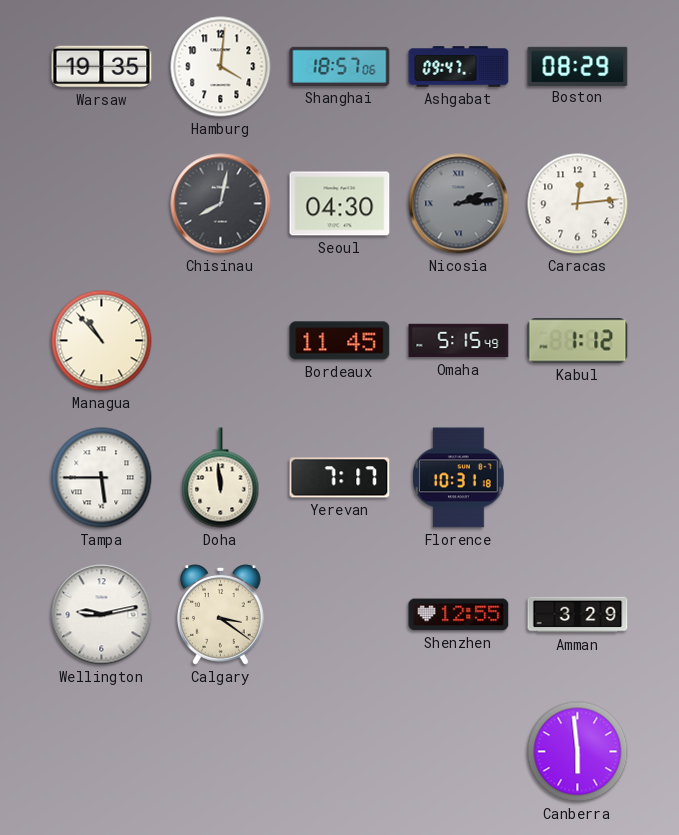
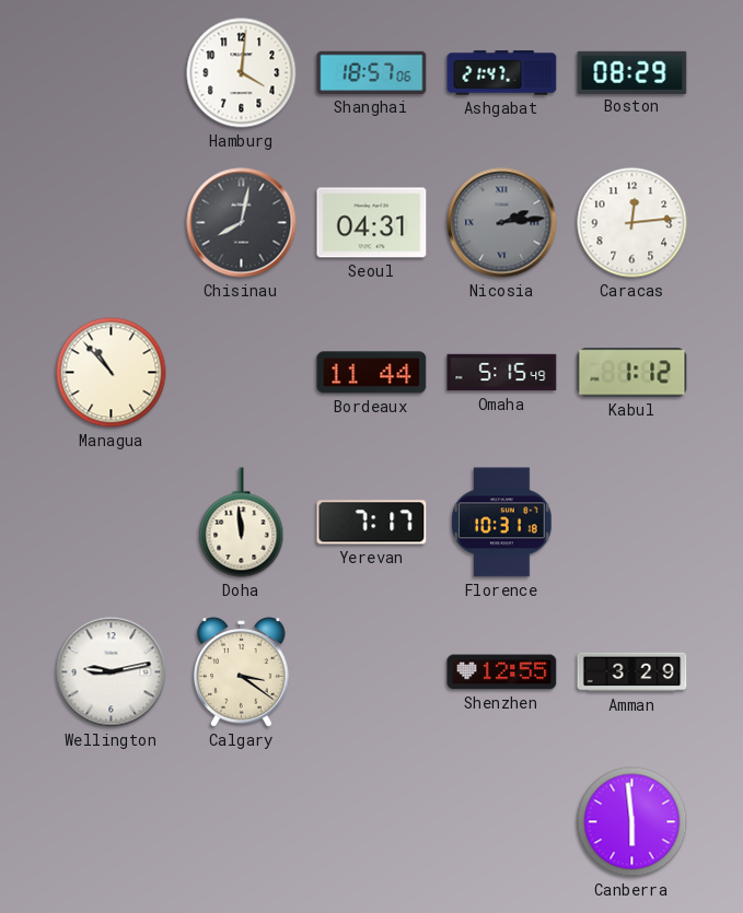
Warsaw: 19:35 -> none (102, 67)
Ashgabat: 09:47 -> 21:47 (502, 73)
Seoul: 04:30 -> 04:31 (372, 223)
Bordeaux: 11:45 -> 11:44 (372, 373)
Tampa: 5:45 -> none (102, 478)
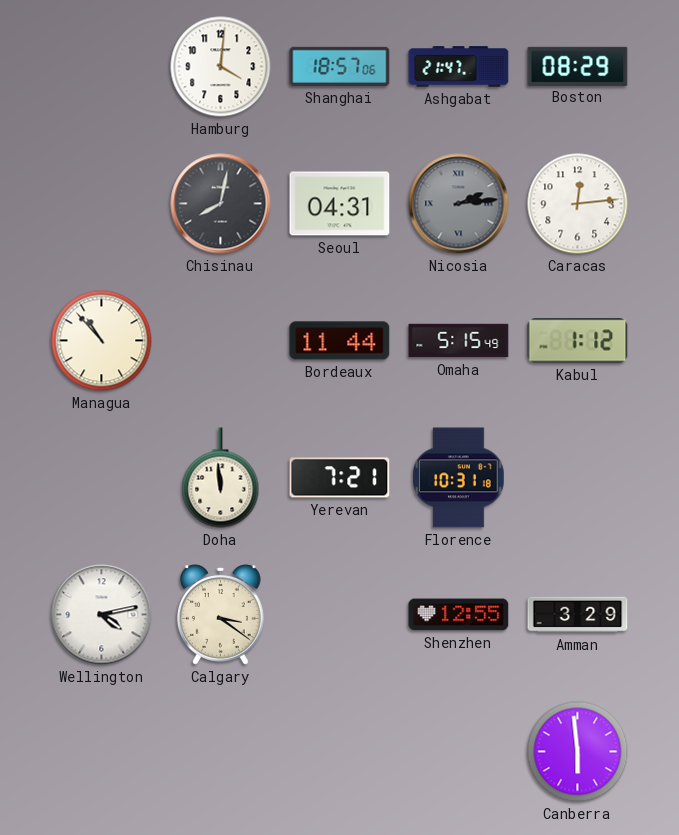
Yerevan: 7:17 -> 7:21 (340, 478)
Wellington: 9:13 -> 4:13 (102, 615)
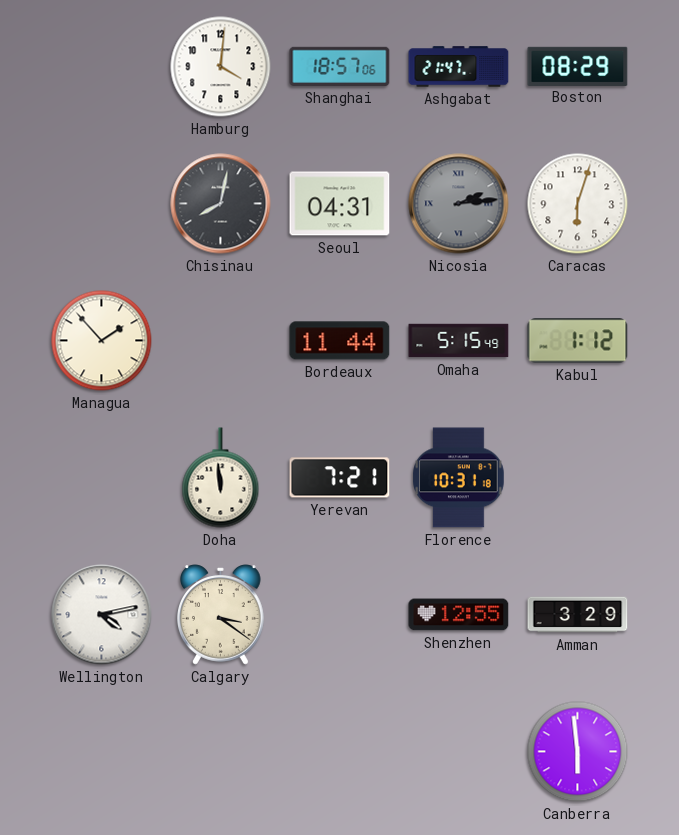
Caracas: 12:14 -> 6:03 (578, 204)
Managua: 10:53 -> 1:53 (102, 341)
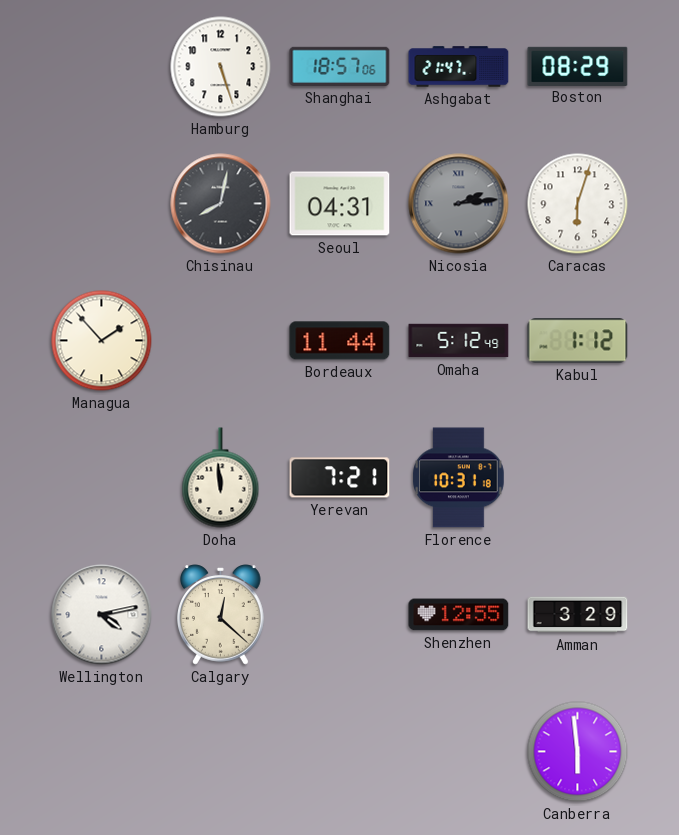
Hamburg: 4:01 -> 5:27 (221, 67)
Omaha: 5:15 -> 5:12 (459, 341)
Calgary: 3:21 -> 12:22 (221, 615)
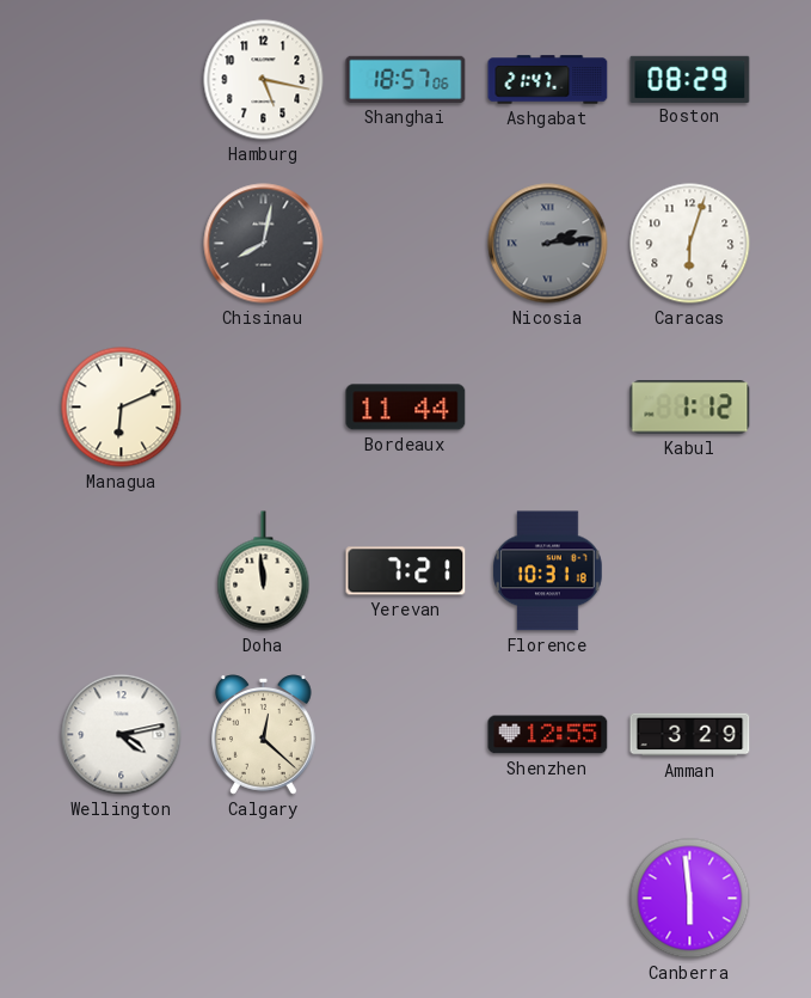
Hamburg: 5:27 -> 5:17 (264, 80)
Seoul: 04:31 -> none (340, 204)
Managua: 1:53 -> 6:11 (122, 408)
Omaha: 5:12 -> none (459, 341)
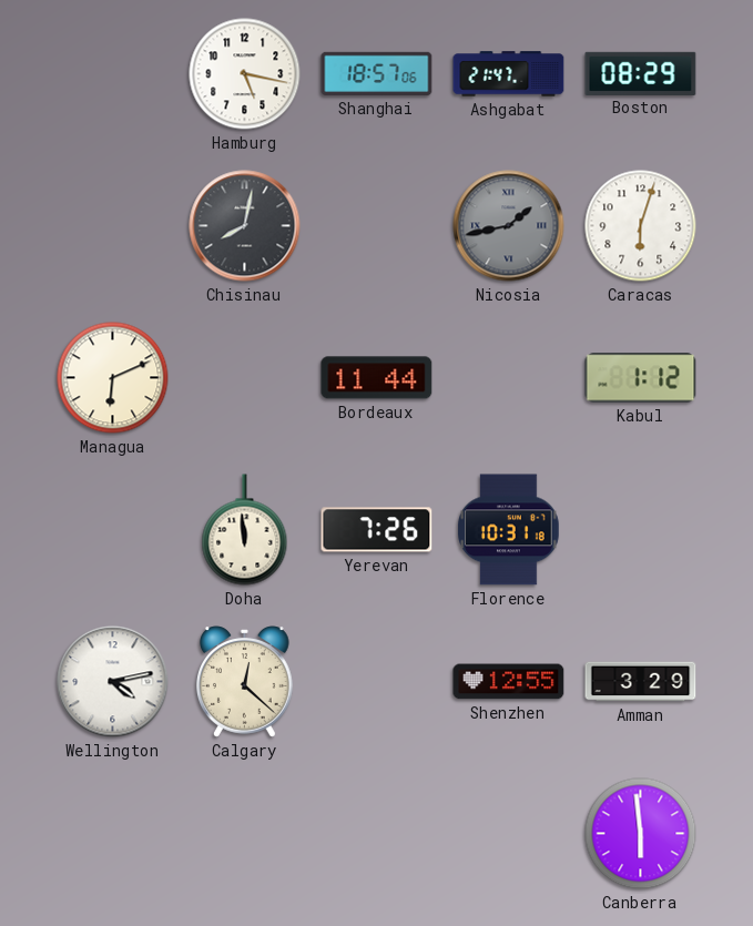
Nicosia: 2:14 -> 1:43 (509, 226)
Yerevan: 7:21 -> 7:26 (377, 530)
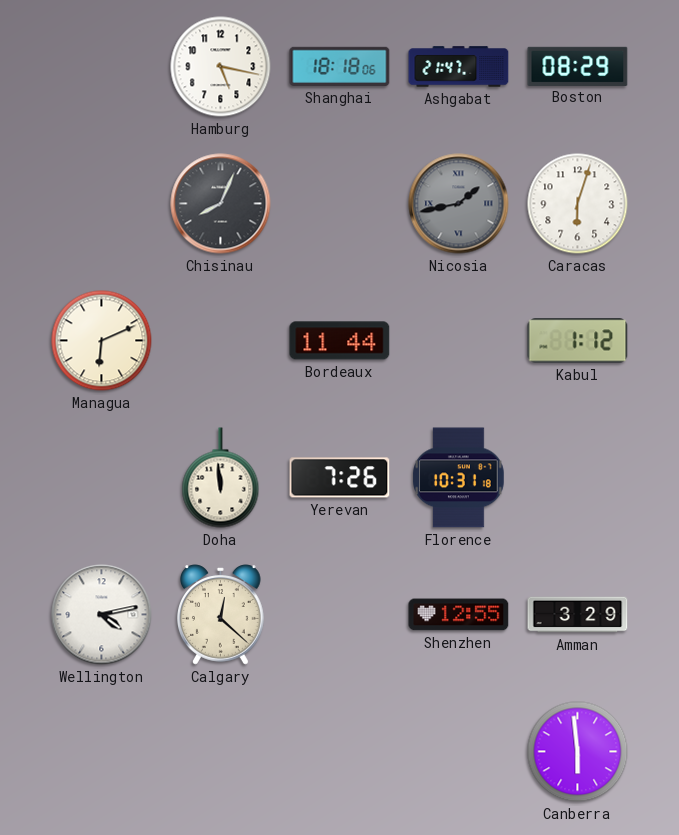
Shanghai: 18:57 -> 18:18 (340, 66)
Chisinau: 8:02 -> 8:04 (221, 204)
